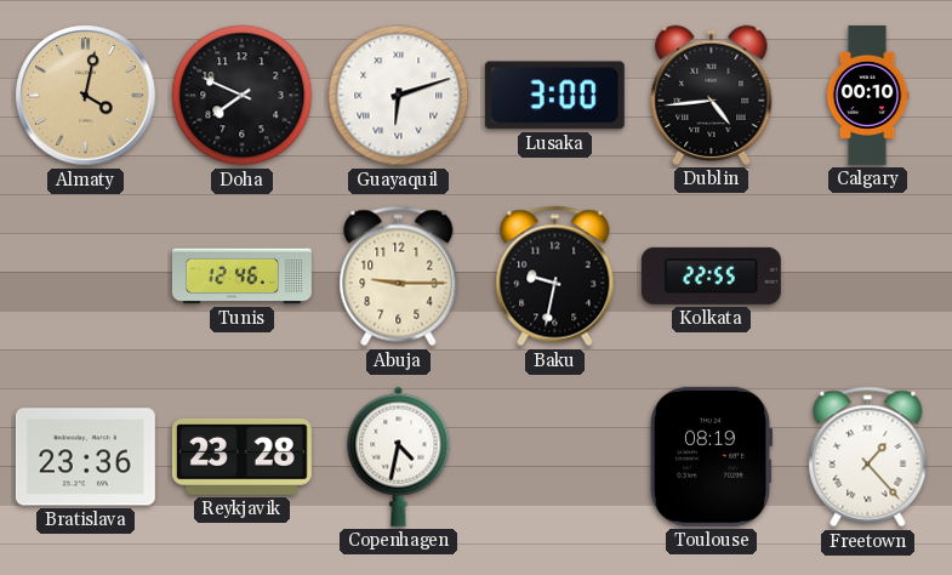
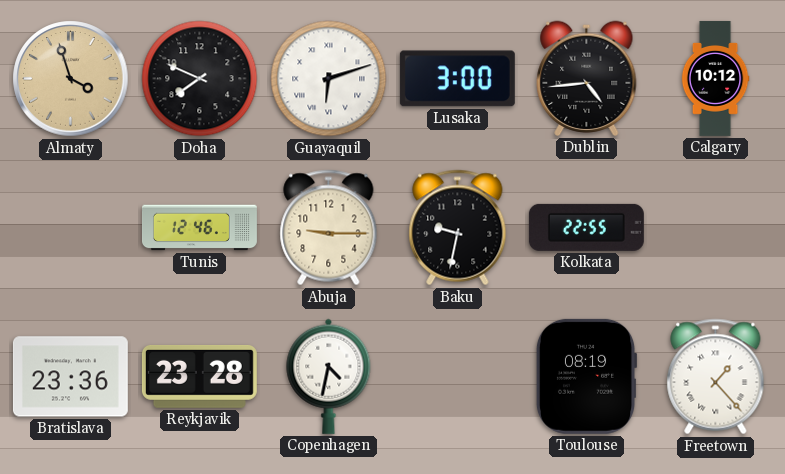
Almaty: 4:02 -> 3:57 (71, 79)
Calgary: 00:10 -> 10:12 (715, 78)
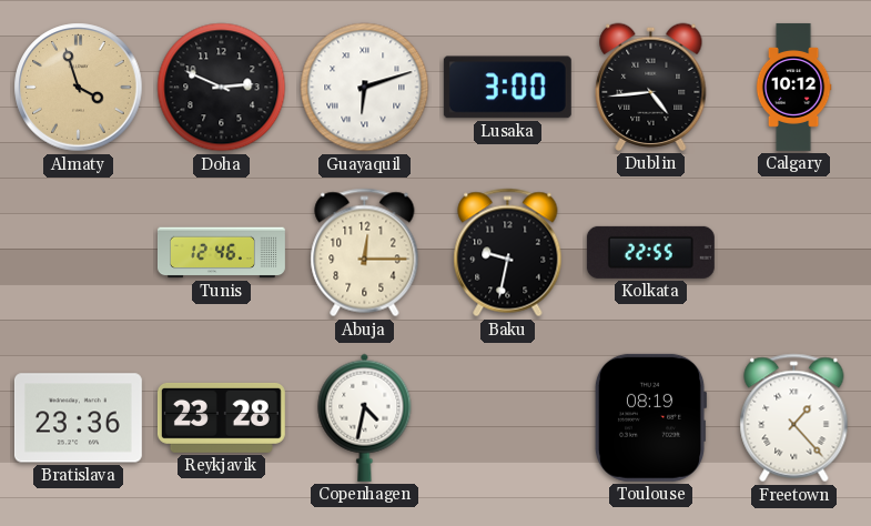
Doha: 7:49 -> 2:49 (222, 88)
Abuja: 9:15 -> 12:15 (365, 253)
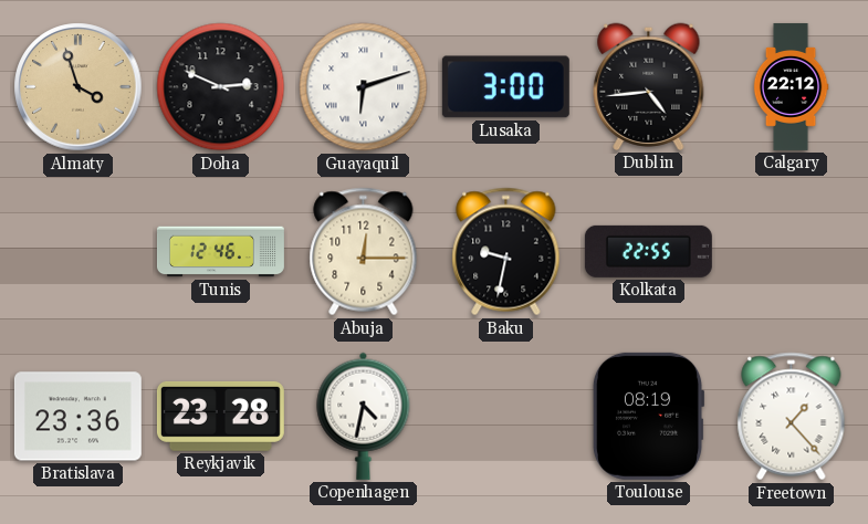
Calgary: 10:12 -> 22:12 (791, 86)
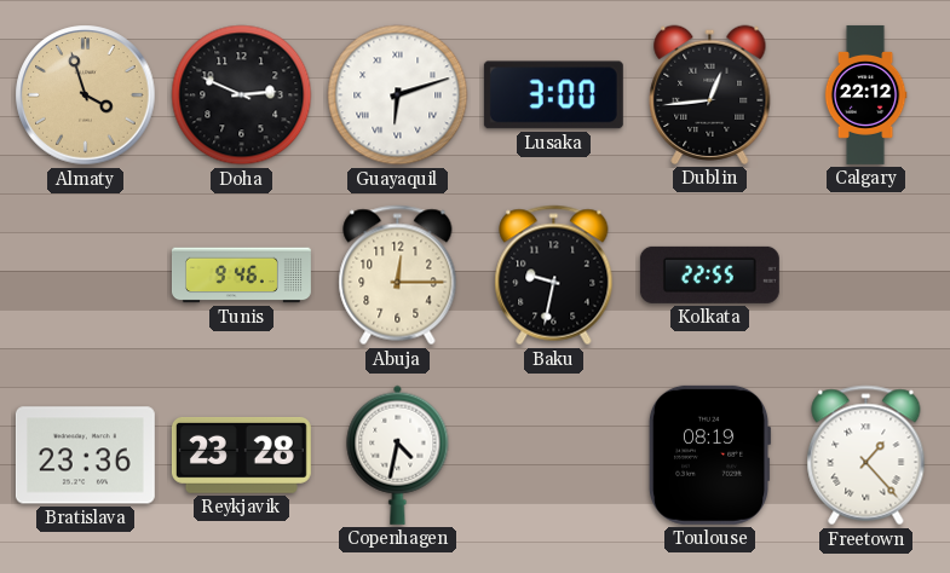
Dublin: 4:44 -> 12:44 (710, 94)
Tunis: 12:46 -> 9:46 (241, 276)
